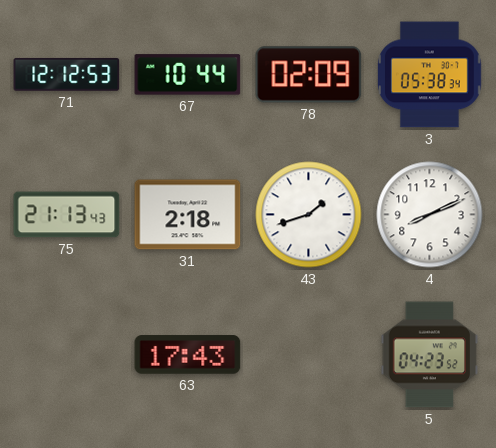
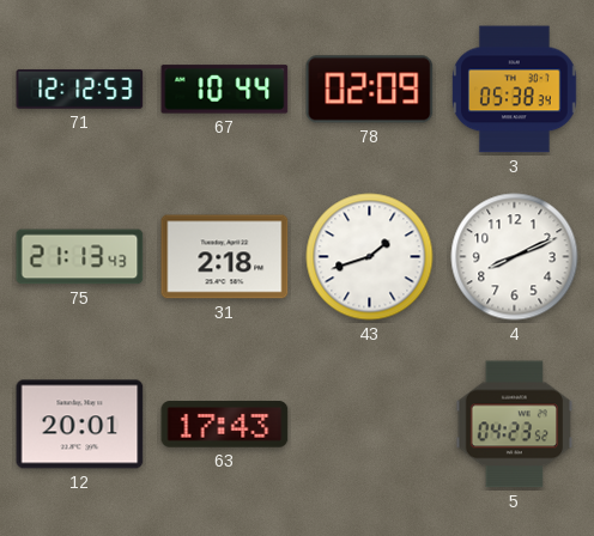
12: none -> 20:01 (80, 425)
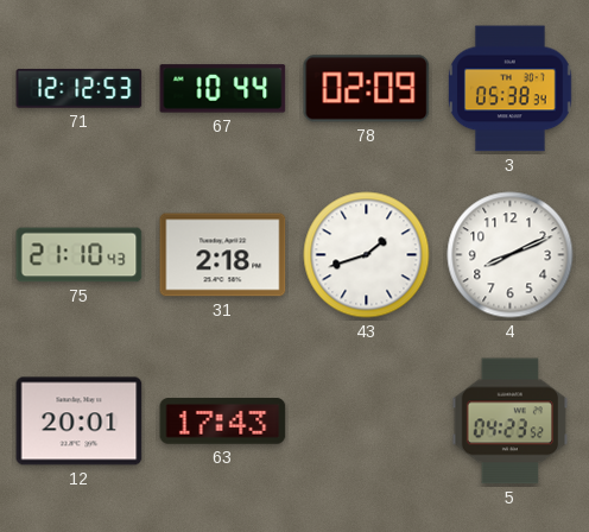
75: 21:13 -> 21:10 (80, 255)
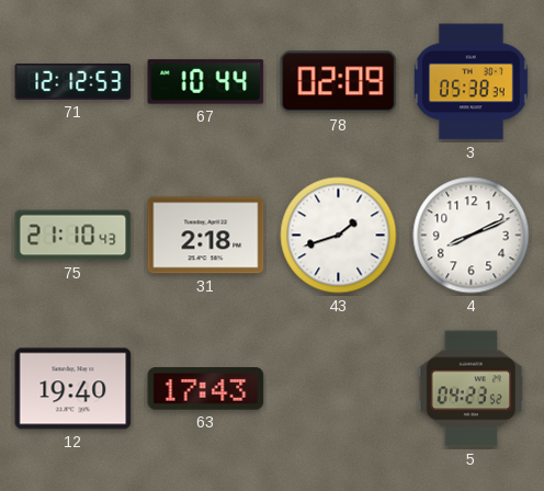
12: 20:01 -> 19:40 (73, 389)
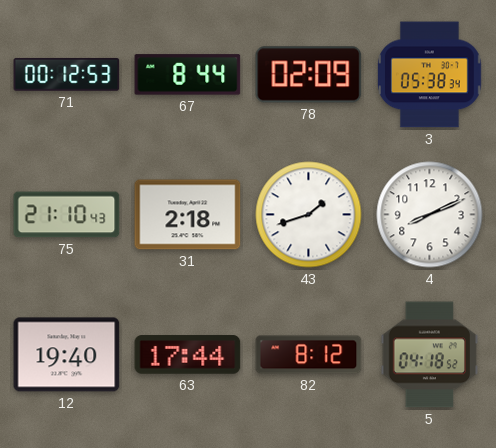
71: 12:12 -> 00:12 (67, 74)
67: 10:44 -> 8:44 (188, 75)
63: 17:43 -> 17:44 (188, 355)
82: none -> 8:12 (309, 355)
5: 04:23 -> 04:18 (430, 355)
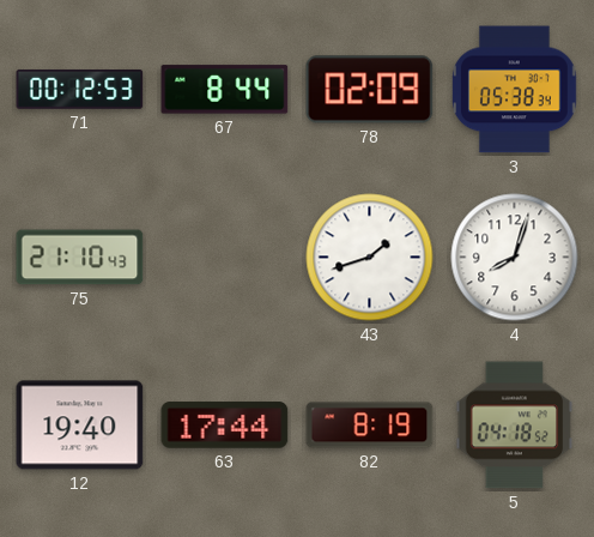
31: 2:18 -> none (188, 215)
4: 8:11 -> 8:03 (515, 258)
82: 8:12 -> 8:19 (370, 426)
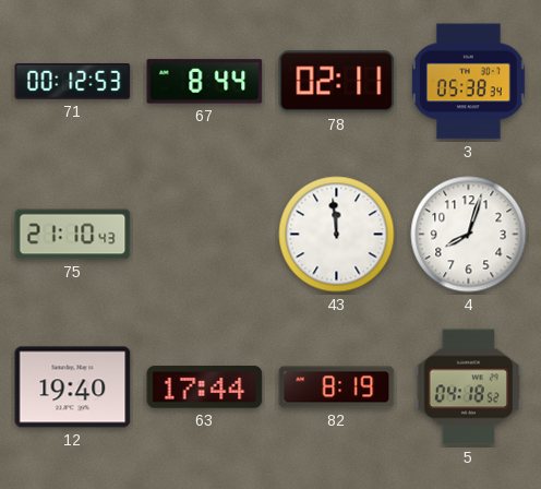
78: 02:09 -> 02:11 (337, 82)
43: 1:42 -> 11:59 (337, 235)
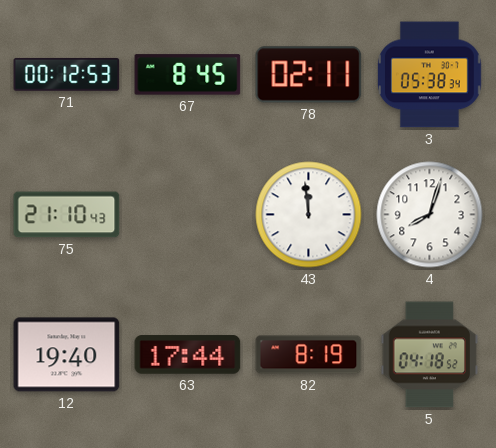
67: 8:44 -> 8:45 (188, 75)
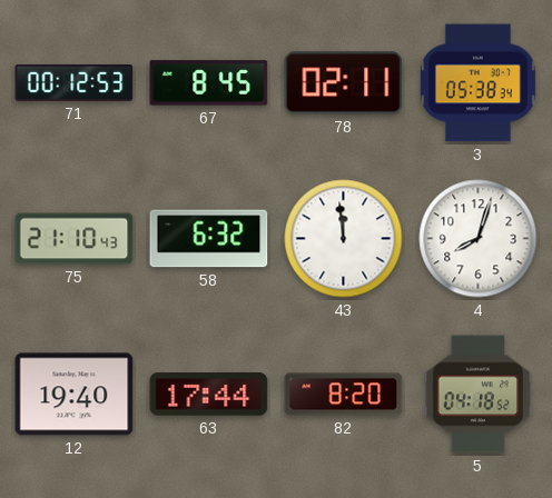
58: none -> 6:32 (209, 239)
82: 8:19 -> 8:20 (344, 395)
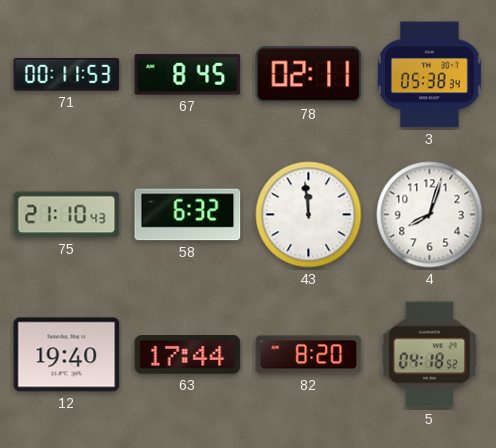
71: 00:12 -> 00:11 (67, 74)
